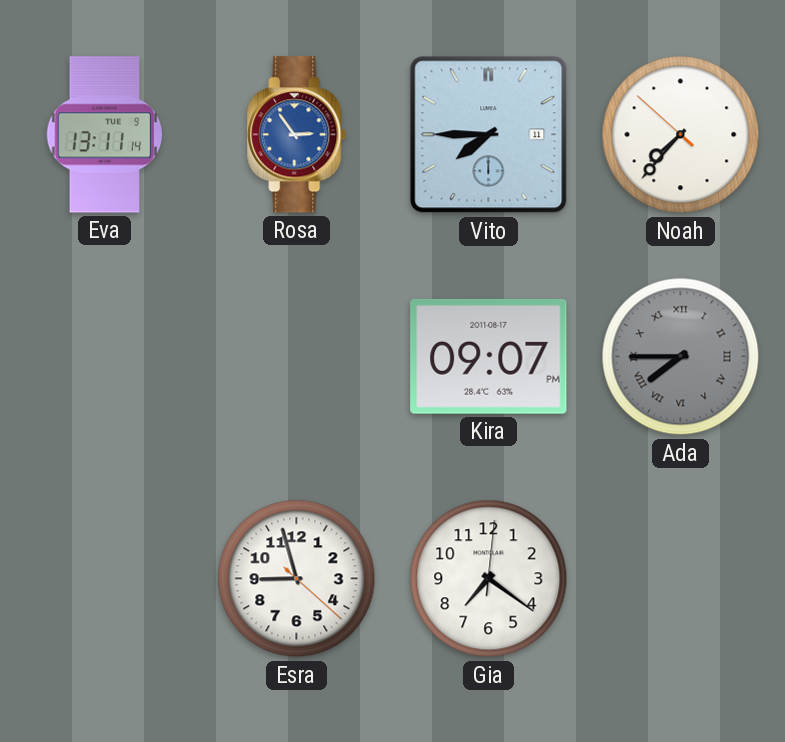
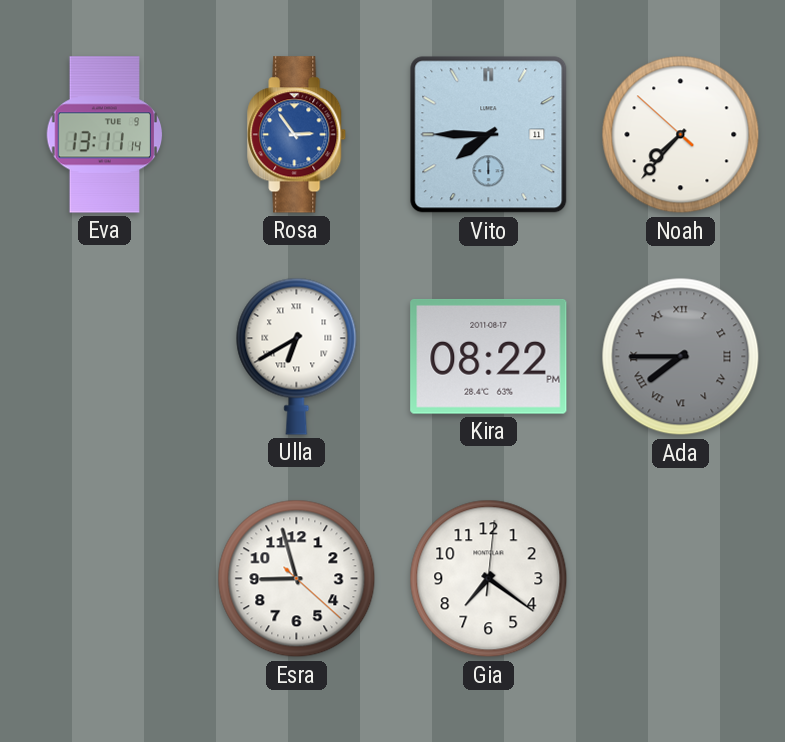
Ulla: none -> 6:40 (297, 356)
Kira: 09:07 -> 08:22 (489, 356)
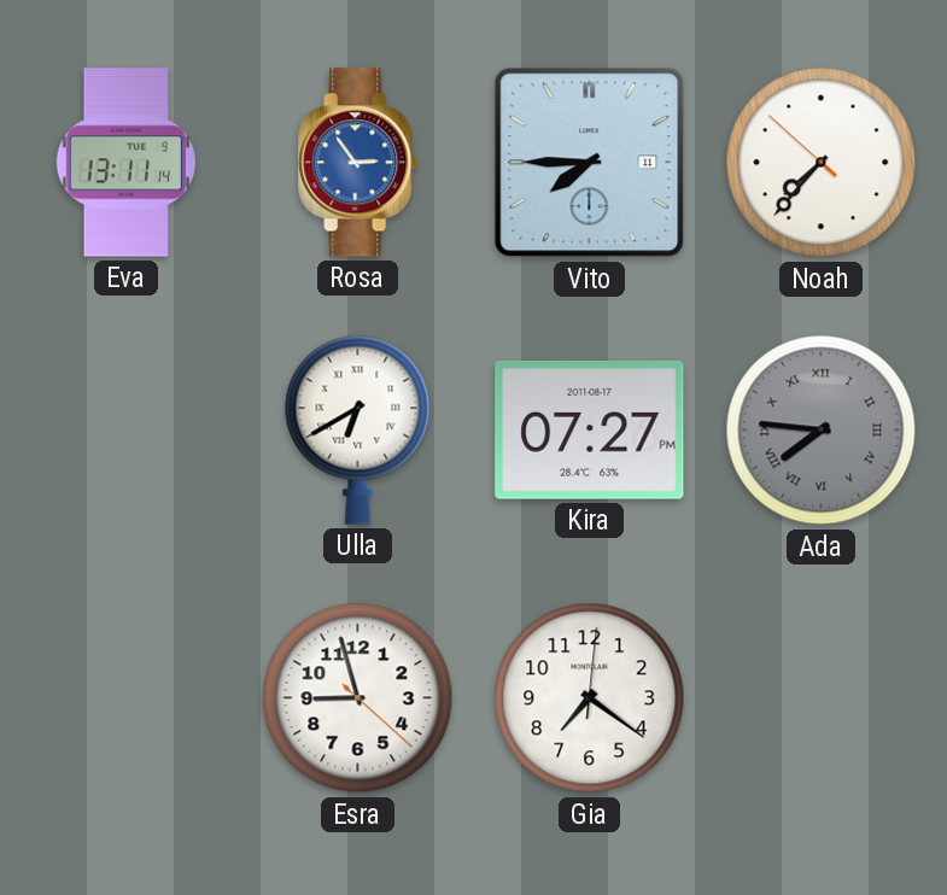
Kira: 08:22 -> 07:27 (590, 429)
Ada: 7:45 -> 7:46 (822, 431)
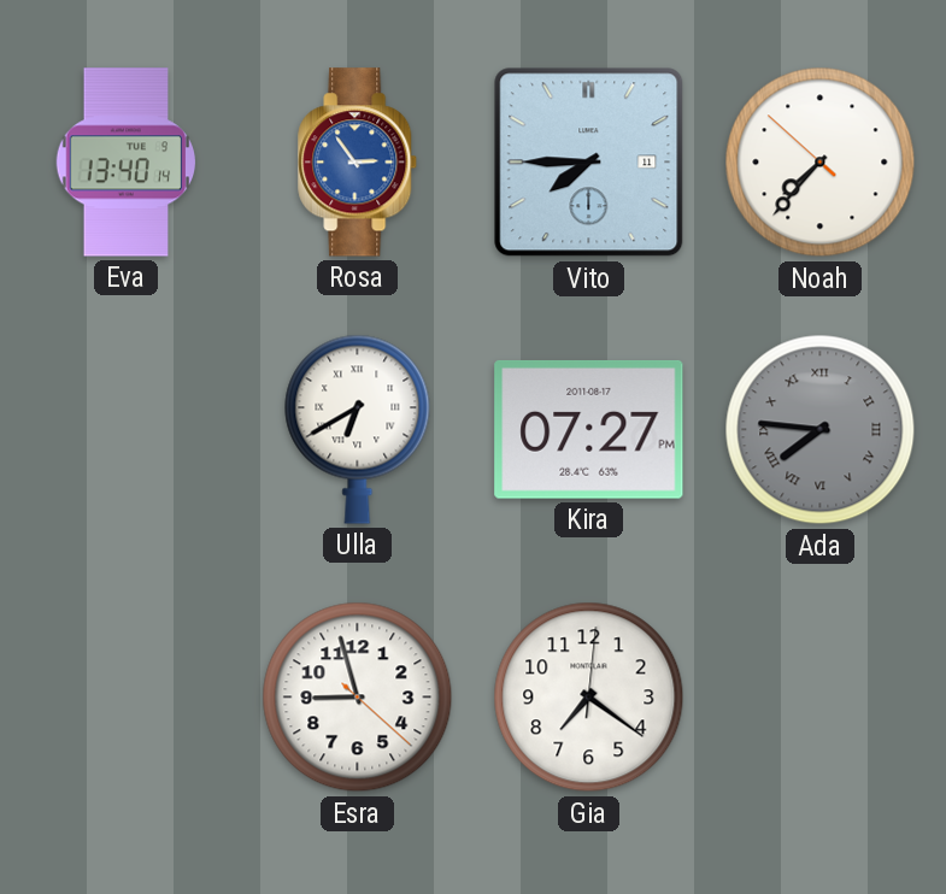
Eva: 13:11 -> 13:40 (127, 163)
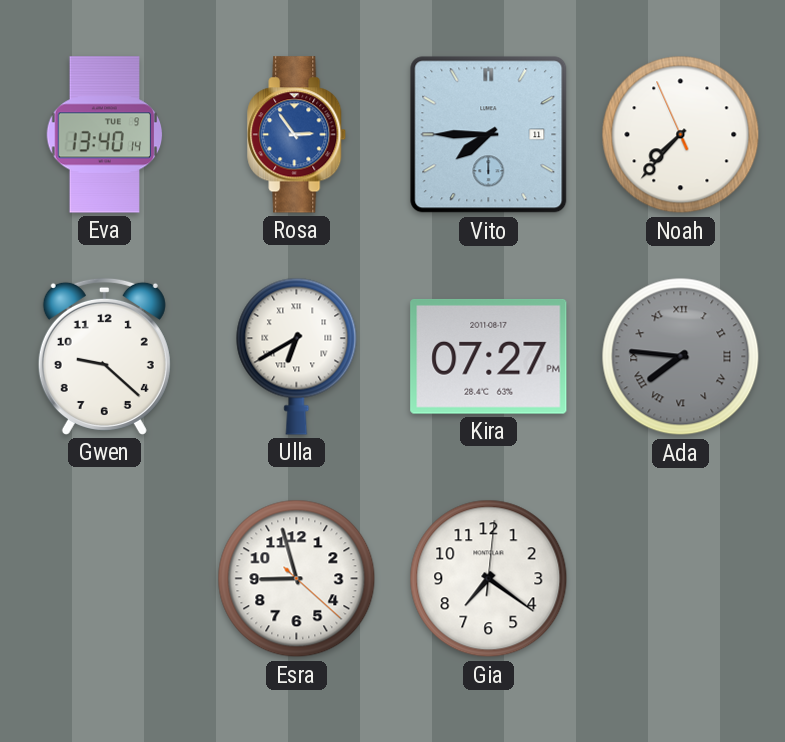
Noah: 7:36:52 -> 7:36:56 (681, 135)
Gwen: none -> 9:22 (104, 356)
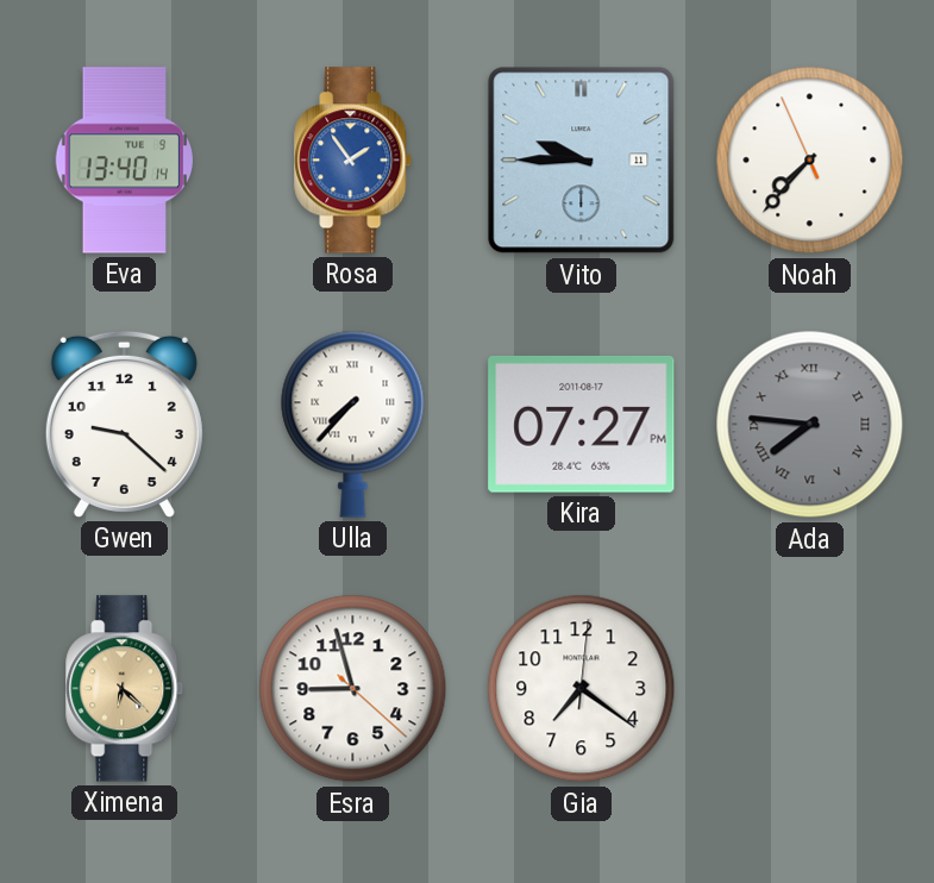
Rosa: 2:54 -> 1:54 (353, 161)
Vito: 7:45 -> 9:45 (582, 161)
Ulla: 6:40 -> 7:37 (353, 424)
Ximena: none -> 6:22 (125, 689)
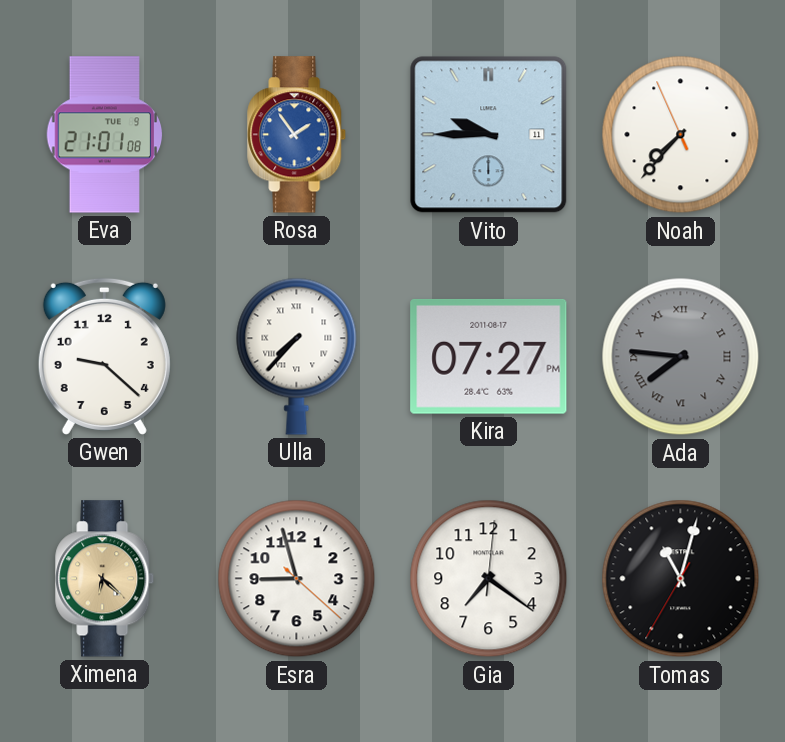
Eva: 13:40 -> 21:01 (105, 135)
Tomas: none -> 11:02 (681, 579)
